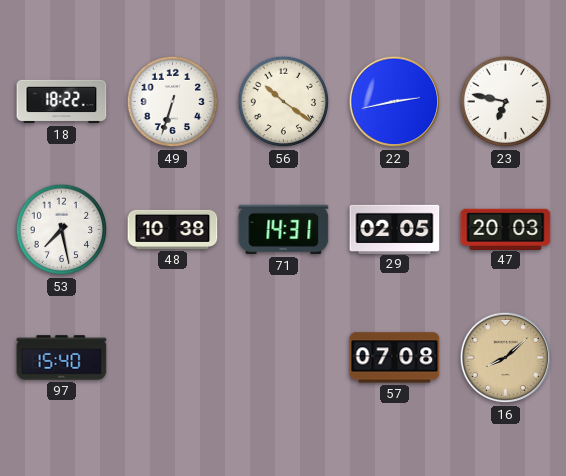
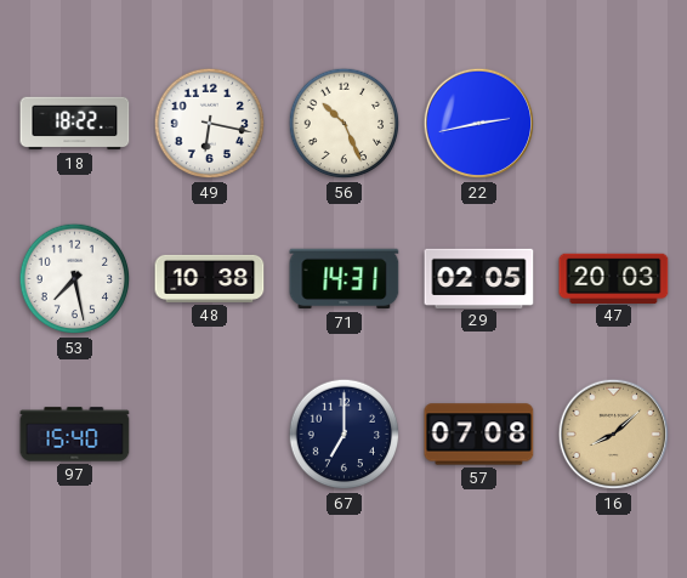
49: 6:33 -> 6:17 (210, 124)
56: 10:21 -> 10:26 (345, 124)
23: 6:47 -> none (506, 102)
67: none -> 7:00 (345, 435)
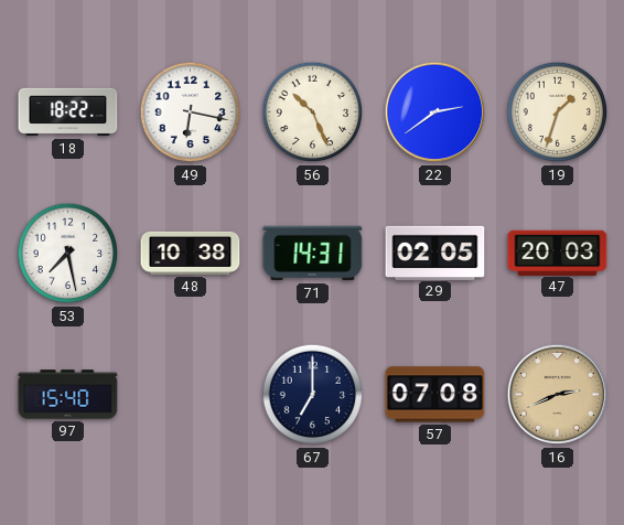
22: 2:43 -> 2:39 (435, 113)
19: none -> 1:33 (558, 113)
16: 8:08 -> 2:41 (558, 395)
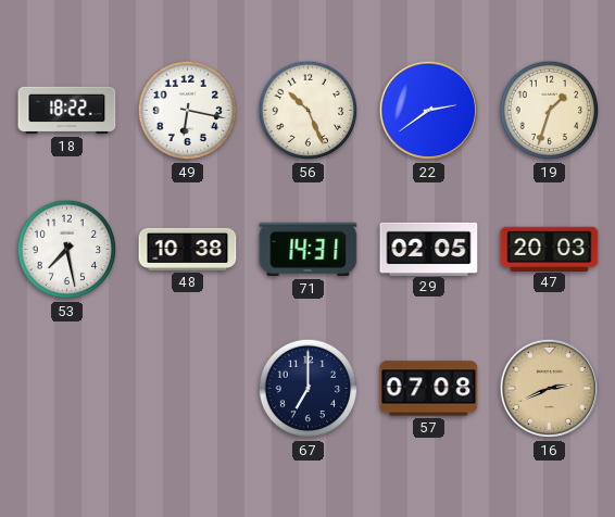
97: 15:40 -> none (68, 395)
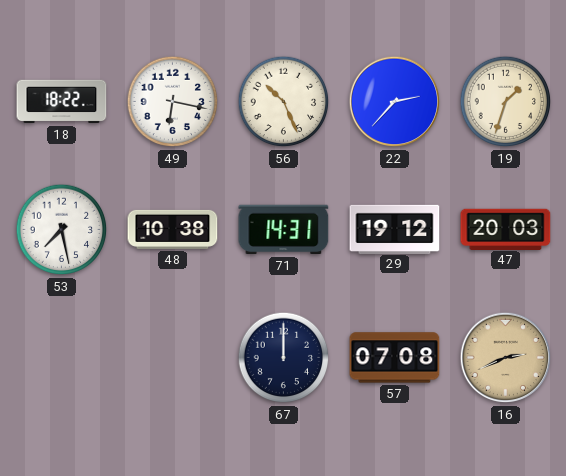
22: 2:39 -> 2:37 (395, 102)
29: 02:05 -> 19:12 (395, 229)
67: 7:00 -> 12:00 (284, 358)
